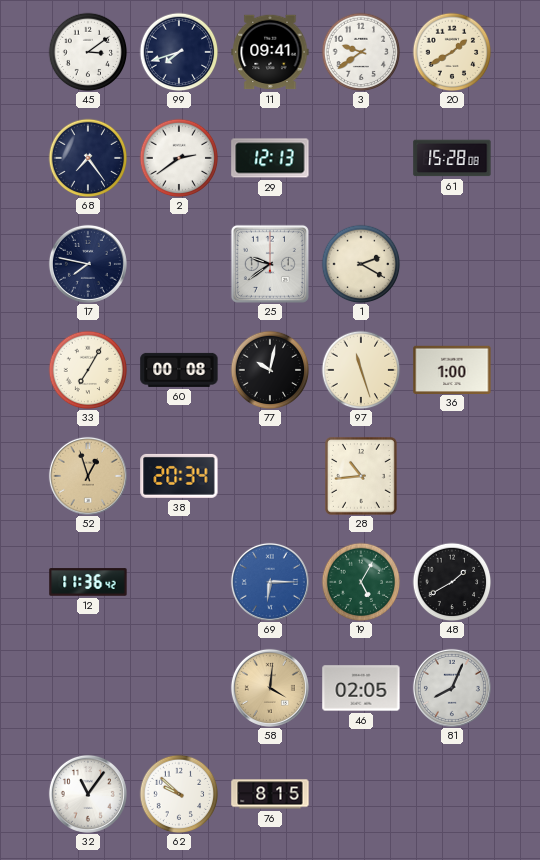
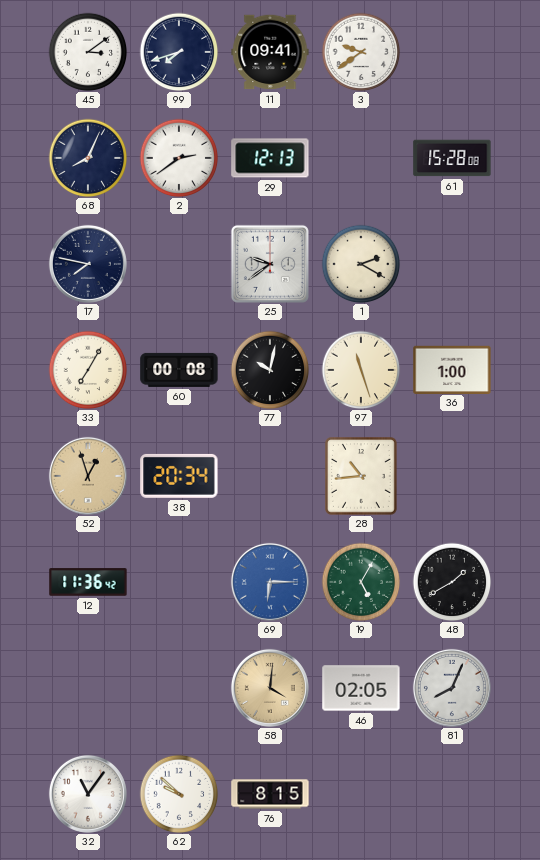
20: 1:40 -> none (452, 52)
68: 7:24 -> 8:04 (88, 158)
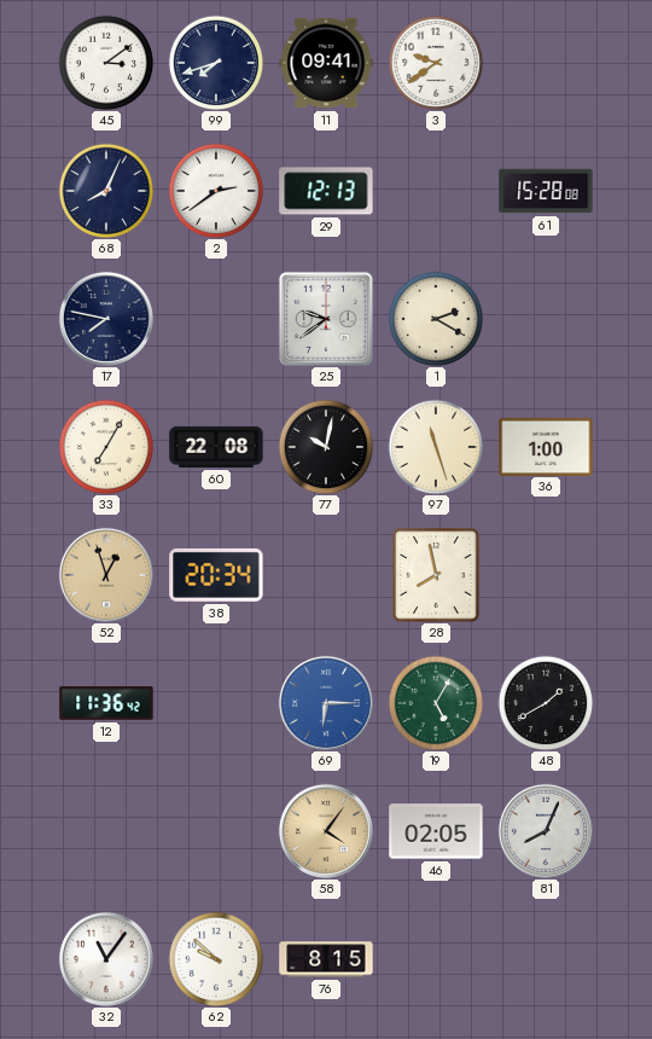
60: 00:08 -> 22:08 (216, 447)
28: 10:44 -> 7:58 (437, 576)
58: 4:01 -> 4:06 (326, 831)
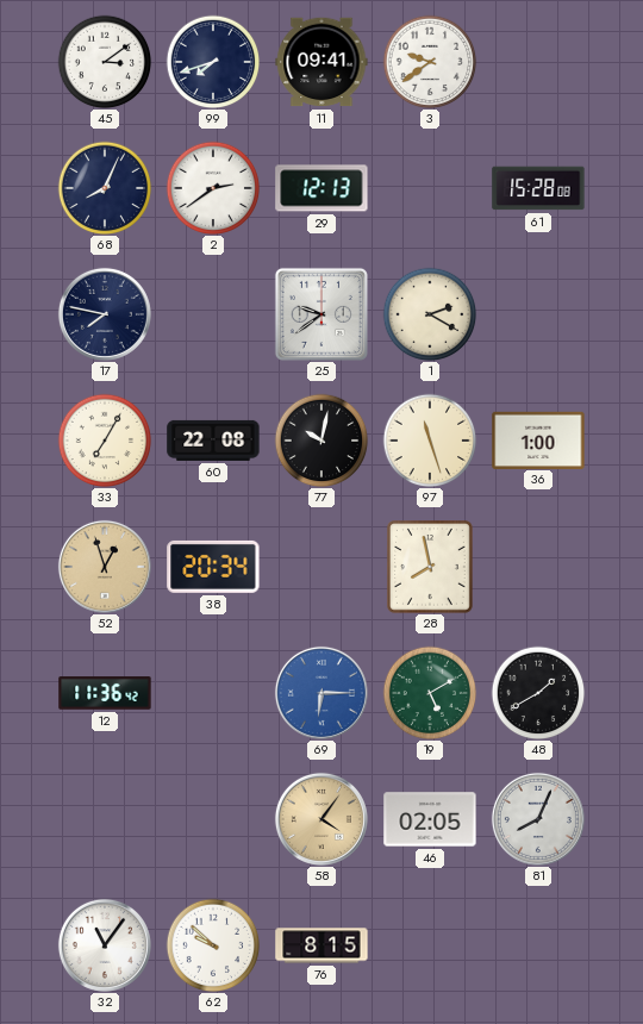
19: 5:05 -> 5:10 (430, 693)
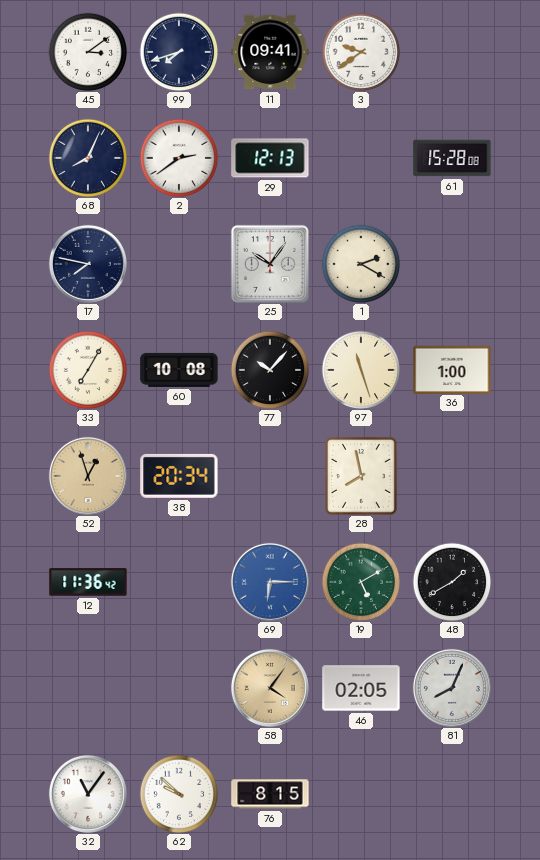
25: 9:39 -> 10:06 (270, 264)
60: 22:08 -> 10:08 (179, 370)
77: 10:02 -> 10:07 (270, 370)
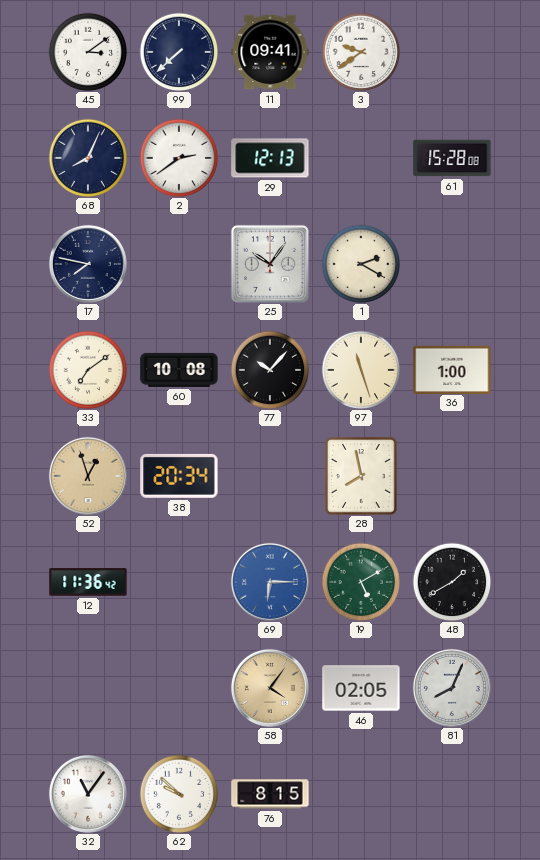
99: 7:42 -> 7:38 (179, 52)
33: 7:05 -> 7:09 (88, 370)
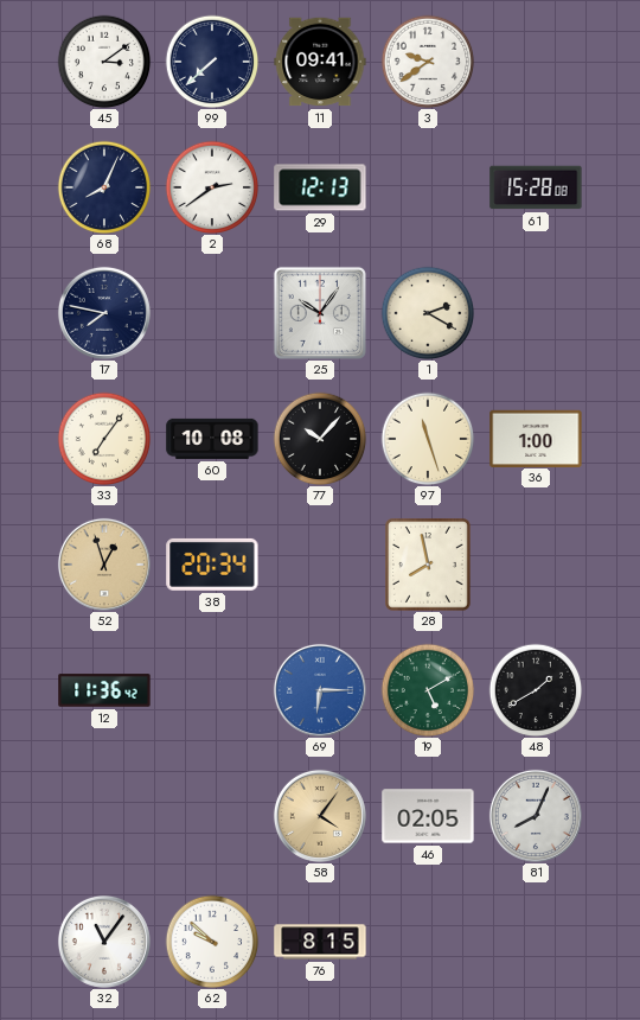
33: 7:09 -> 7:06 (104, 439)
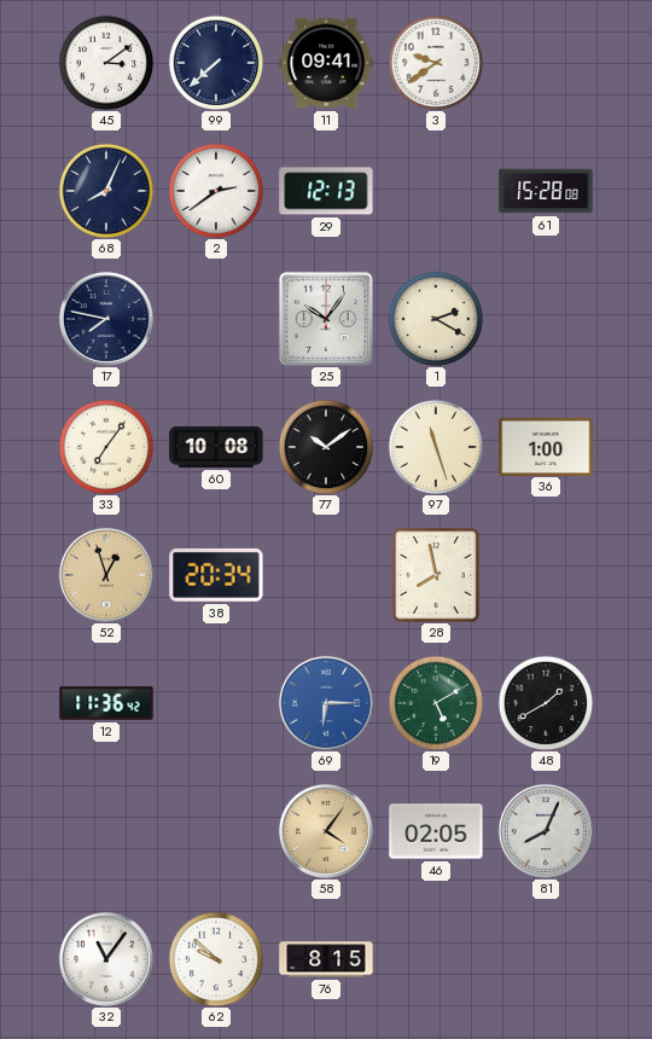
77: 10:07 -> 10:09 (326, 447)
